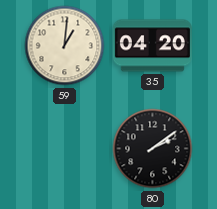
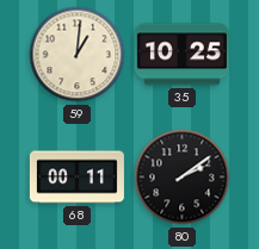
35: 04:20 -> 10:25 (181, 55)
68: none -> 00:11 (76, 178)
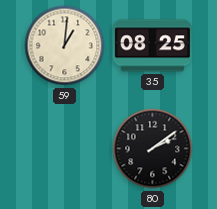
35: 10:25 -> 08:25 (152, 46)
68: 00:11 -> none (76, 178)
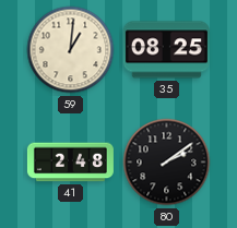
41: none -> 2:48 (70, 163)
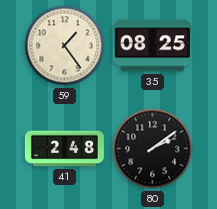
59: 1:01 -> 1:24 (65, 46)
